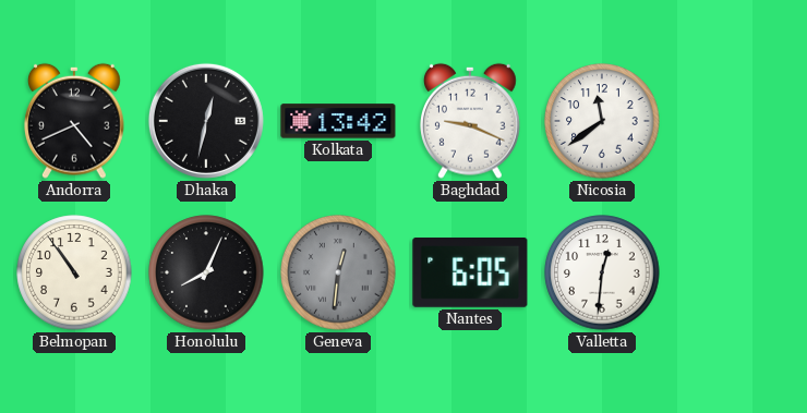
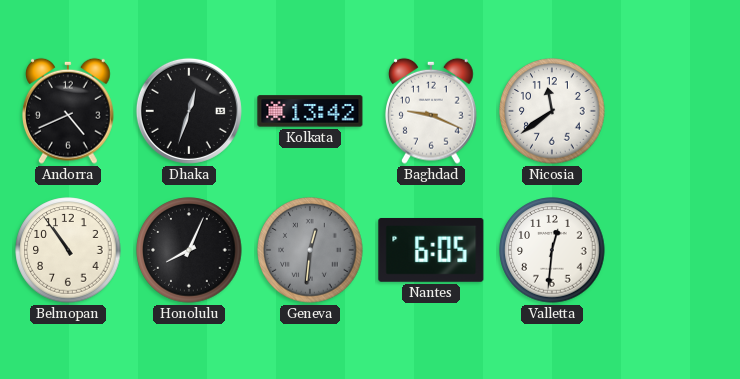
Dhaka: 12:32 -> 12:33 (189, 111)
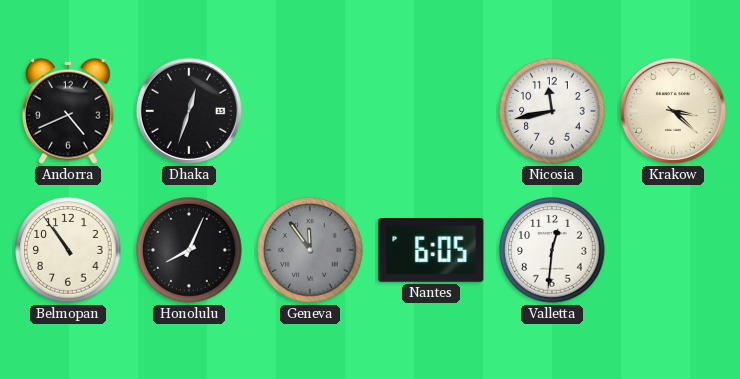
Kolkata: 13:42 -> none (310, 111)
Baghdad: 9:19 -> none (432, 111)
Nicosia: 11:39 -> 11:43 (552, 111)
Krakow: none -> 3:22 (673, 111)
Geneva: 12:31 -> 11:54 (310, 250)
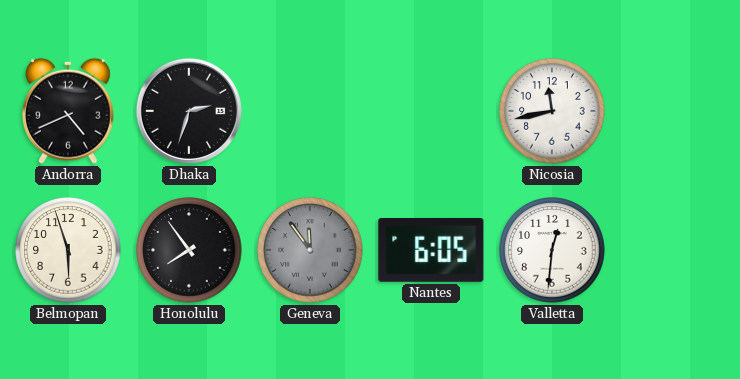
Dhaka: 12:33 -> 2:33 (189, 111)
Krakow: 3:22 -> none (673, 111)
Belmopan: 10:54 -> 5:57 (68, 250)
Honolulu: 8:04 -> 7:54 (189, 250)
